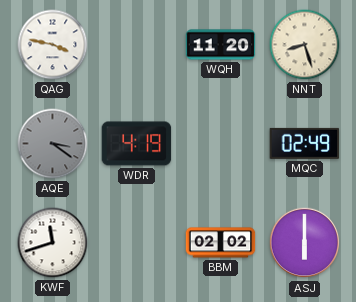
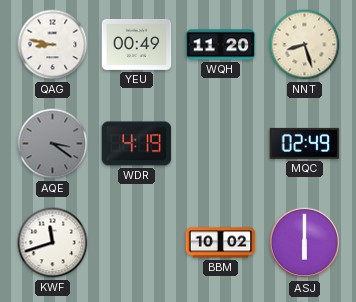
QAG: 3:47 -> 8:47 (53, 45)
YEU: none -> 00:49 (137, 44)
BBM: 02:02 -> 10:02 (221, 243)
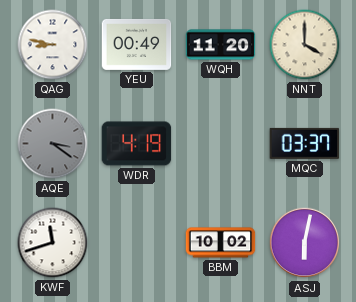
NNT: 8:27 -> 4:00 (305, 45)
MQC: 02:49 -> 03:37 (305, 143)
ASJ: 6:00 -> 6:02 (305, 243)
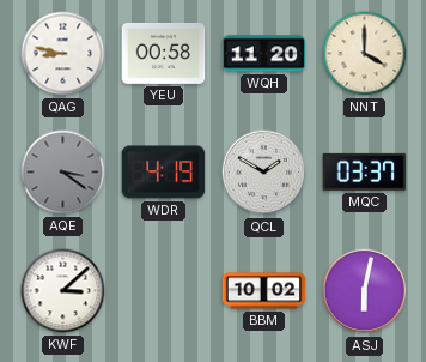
YEU: 00:49 -> 00:58 (164, 53)
QCL: none -> 1:50 (264, 173)
KWF: 11:42 -> 3:08 (63, 291)
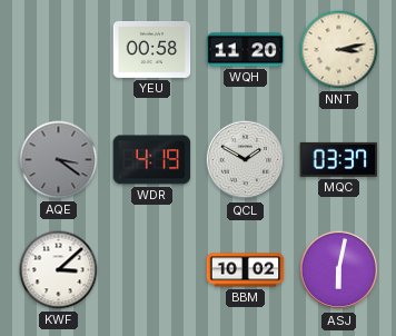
QAG: 8:47 -> none (63, 54)
NNT: 4:00 -> 3:13 (339, 50)
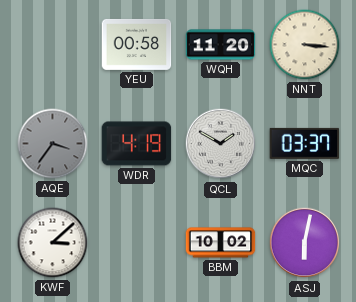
NNT: 3:13 -> 3:16 (305, 45)
AQE: 3:21 -> 3:36 (53, 144)
